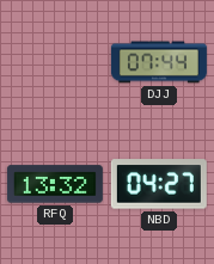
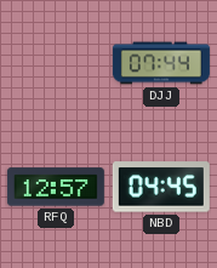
RFQ: 13:32 -> 12:57 (56, 187)
NBD: 04:27 -> 04:45 (161, 187)
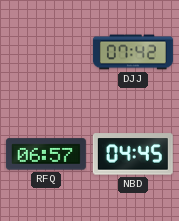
DJJ: 07:44 -> 07:42 (133, 52)
RFQ: 12:57 -> 06:57 (46, 154)
